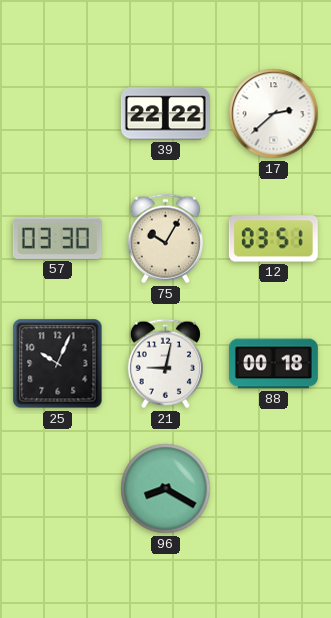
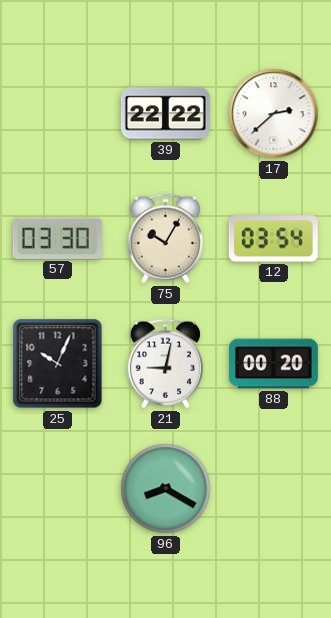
12: 03:51 -> 03:54 (273, 239)
88: 00:18 -> 00:20 (273, 364)
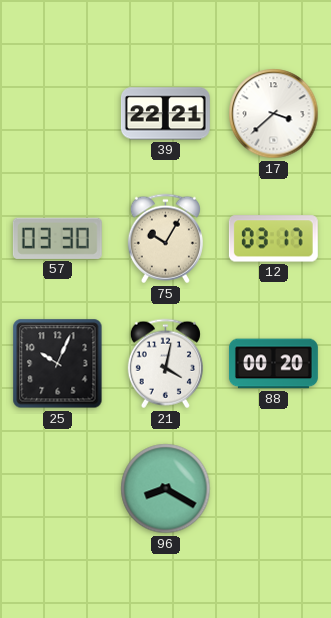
39: 22:22 -> 22:21 (165, 114)
17: 2:38 -> 3:38 (274, 114)
12: 03:54 -> 03:17 (273, 239)
21: 9:02 -> 4:02 (165, 364)
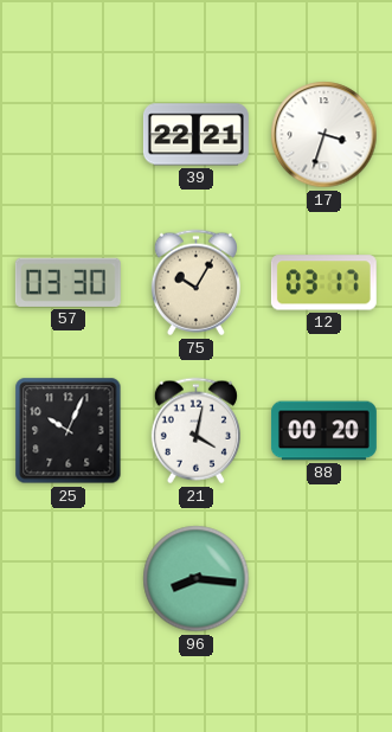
17: 3:38 -> 3:33 (324, 135)
96: 8:20 -> 8:16 (197, 579)
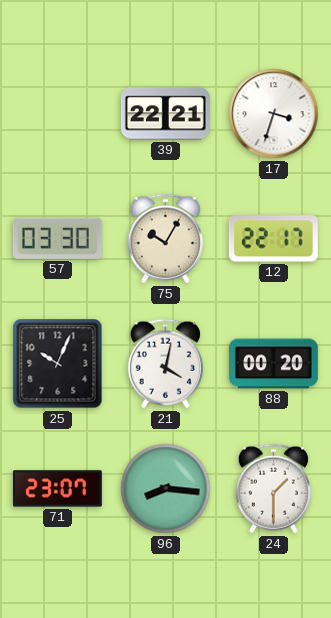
12: 03:17 -> 22:17 (273, 239)
71: none -> 23:07 (57, 489)
24: none -> 1:30 (273, 489)
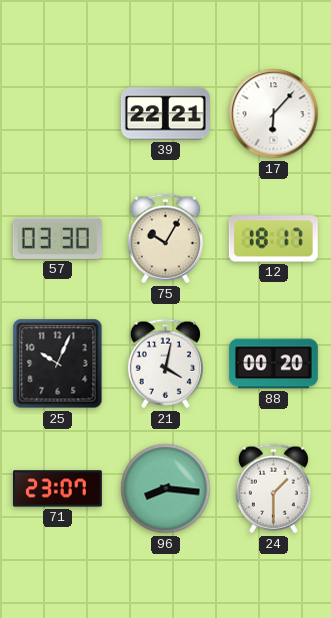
17: 3:33 -> 6:07 (274, 114)
12: 22:17 -> 18:17 (273, 239)
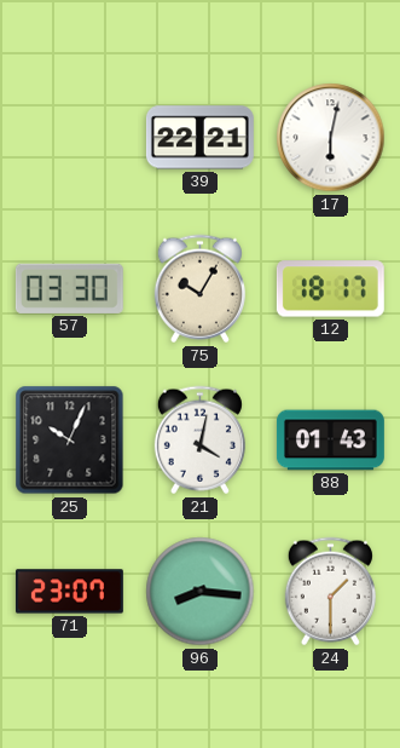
17: 6:07 -> 6:02 (331, 138)
88: 00:20 -> 01:43 (330, 441)
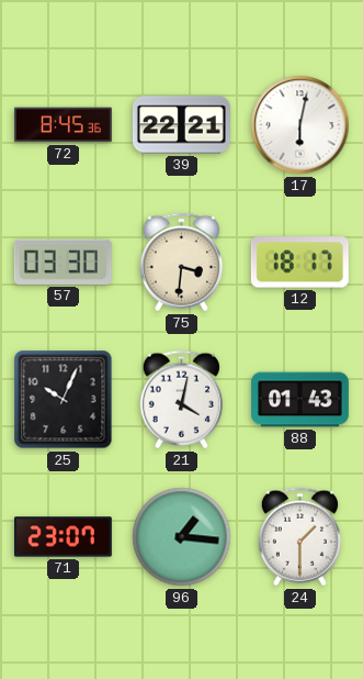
72: none -> 8:45 (63, 125)
75: 10:05 -> 3:31 (181, 263)
96: 8:16 -> 1:16 (182, 537)
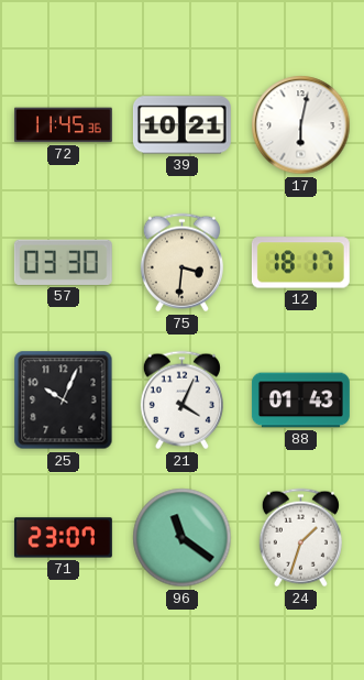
72: 8:45 -> 11:45 (63, 125)
39: 22:21 -> 10:21 (181, 125)
21: 4:02 -> 4:04 (181, 401)
96: 1:16 -> 11:21 (183, 538)
24: 1:30 -> 1:33 (300, 538)
